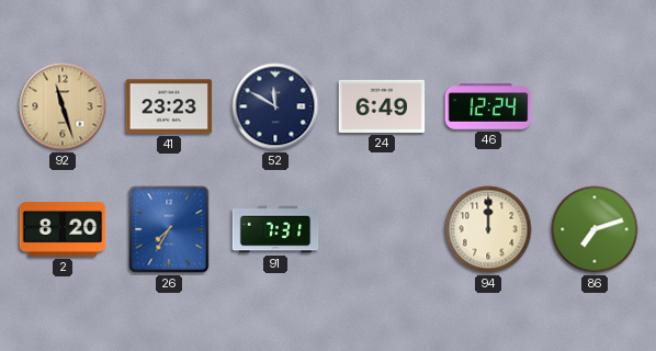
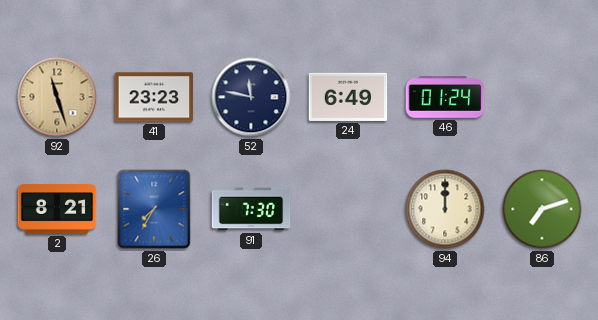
52: 11:50 -> 11:47 (251, 97)
46: 12:24 -> 01:24 (445, 97)
2: 8:20 -> 8:21 (57, 209)
91: 7:31 -> 7:30 (251, 209)
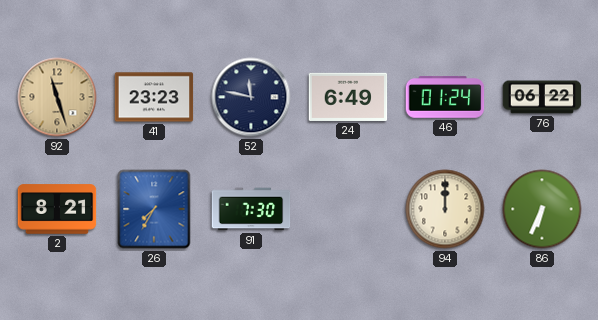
76: none -> 06:22 (542, 97)
86: 7:12 -> 6:34 (542, 209)
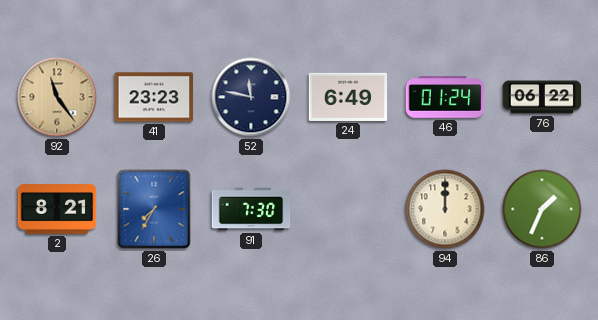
92: 11:27 -> 11:24 (57, 97)
86: 6:34 -> 1:34 (542, 209)
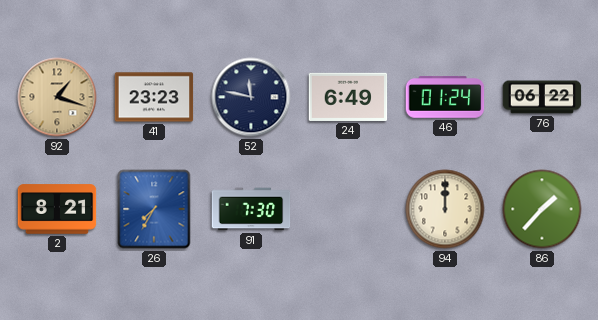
92: 11:24 -> 1:18 (57, 97)
86: 1:34 -> 1:37 (542, 209)
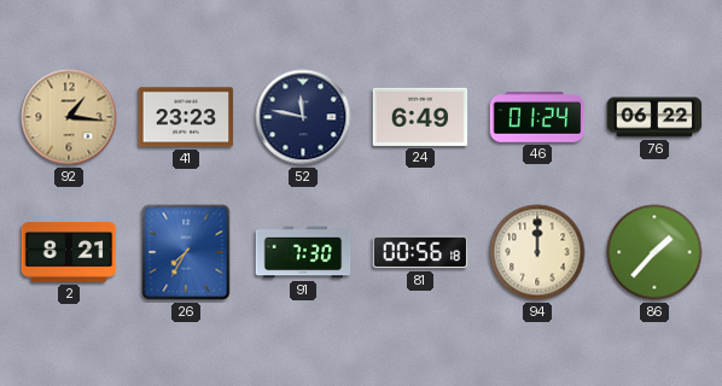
92: 1:18 -> 1:16 (69, 117)
81: none -> 00:56 (420, 252)
